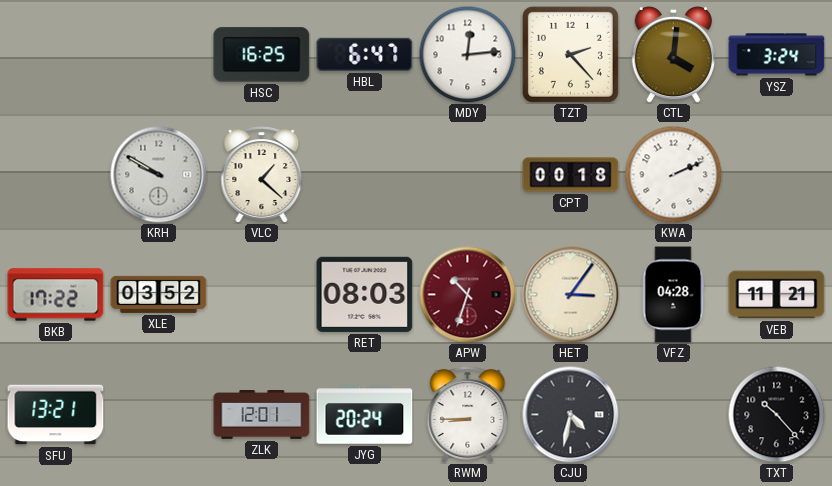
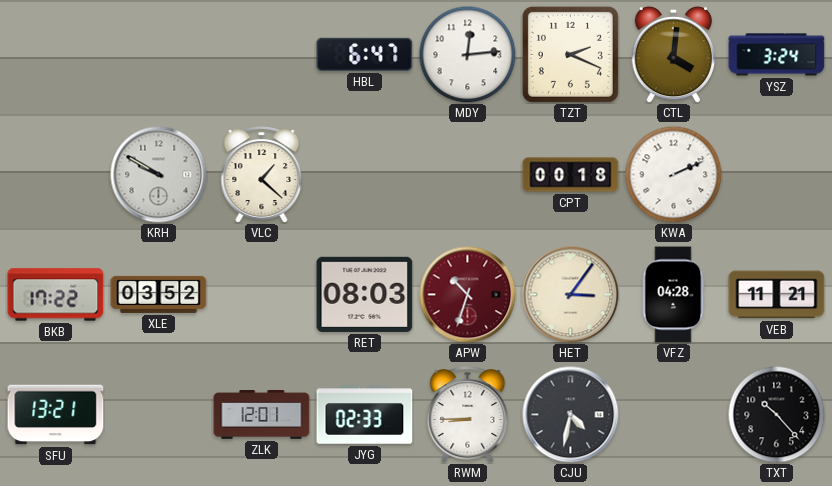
HSC: 16:25 -> none (262, 55)
TZT: 2:23 -> 2:19 (570, 54)
JYG: 20:24 -> 02:33 (365, 415)
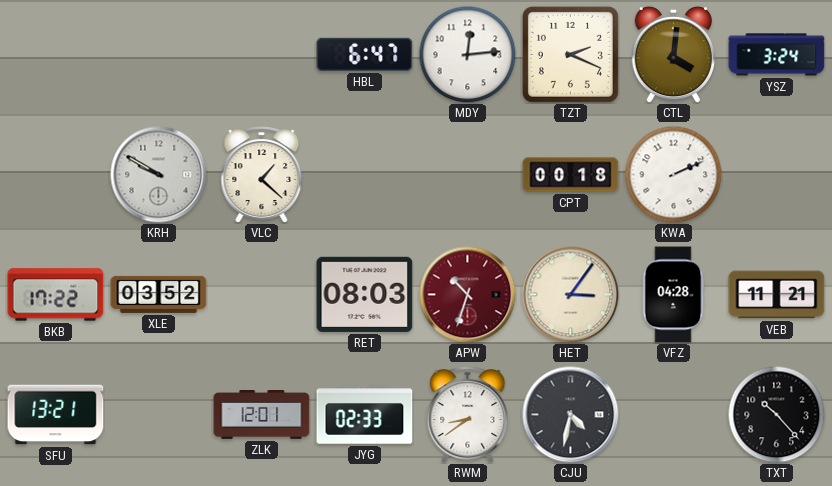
RWM: 8:45 -> 8:39 (468, 415)
